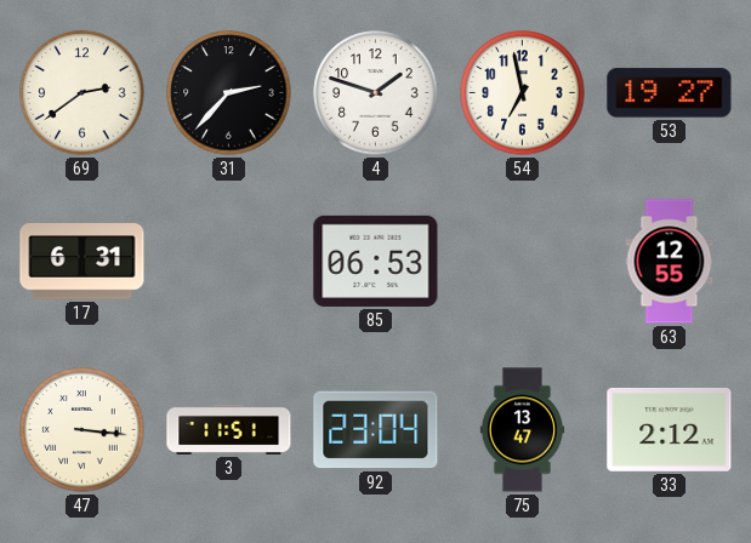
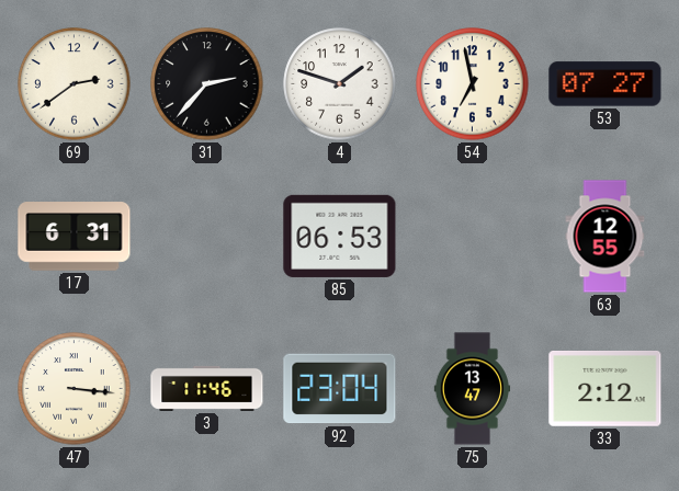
53: 19:27 -> 07:27 (606, 84)
3: 11:51 -> 11:46 (207, 388)
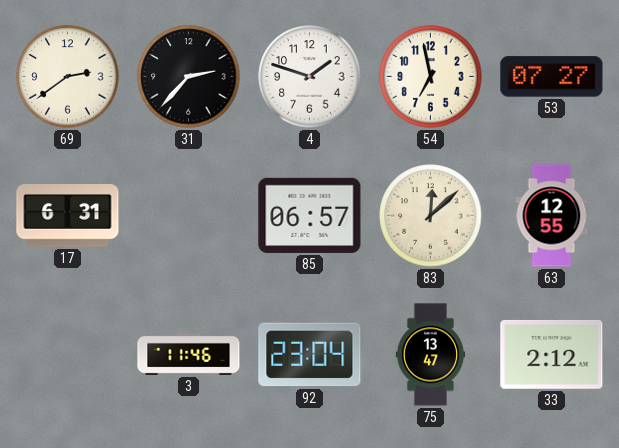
85: 06:53 -> 06:57 (310, 215)
83: none -> 12:08 (431, 216)
47: 3:16 -> none (75, 389)
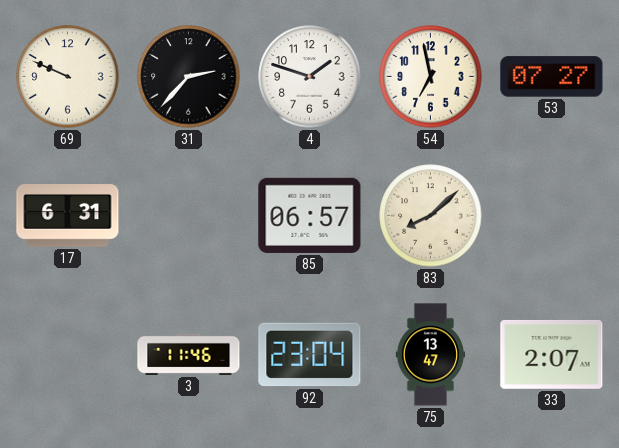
69: 2:39 -> 9:49 (68, 77)
83: 12:08 -> 8:08 (431, 216)
63: 12:55 -> none (552, 216)
33: 2:12 -> 2:07 (552, 354)
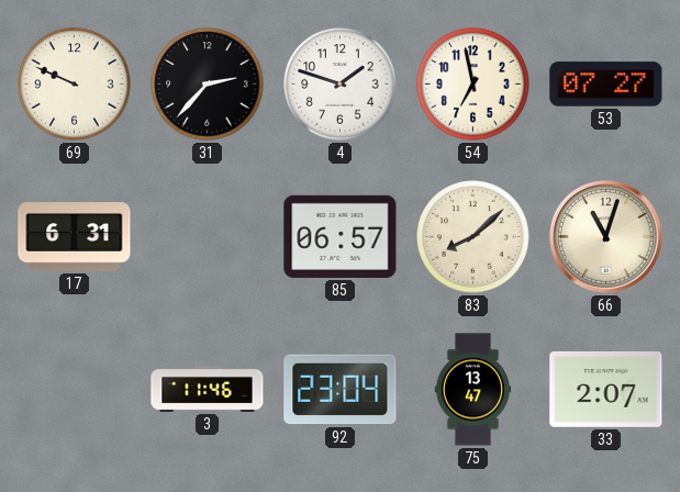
66: none -> 11:03 (605, 236)
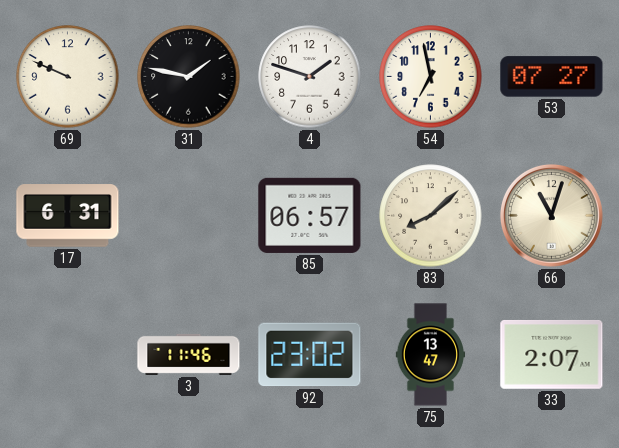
31: 2:37 -> 1:47 (189, 77)
92: 23:04 -> 23:02 (310, 355)
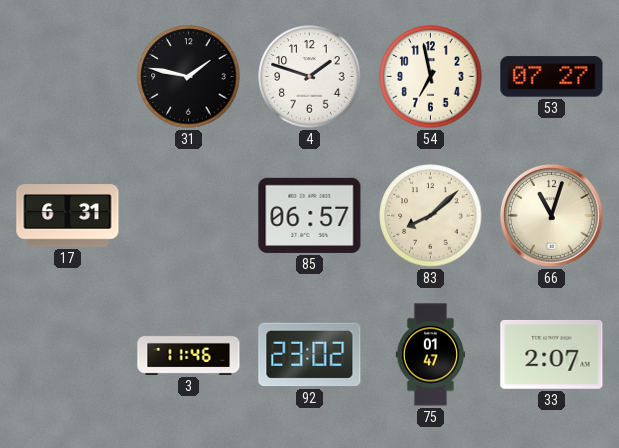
69: 9:49 -> none (68, 77)
75: 13:47 -> 01:47 (431, 355)
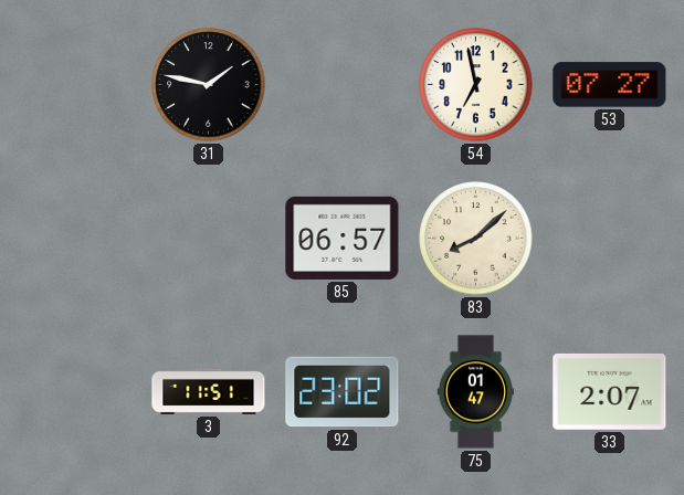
4: 1:48 -> none (310, 77)
17: 6:31 -> none (68, 216)
66: 11:03 -> none (551, 215)
3: 11:46 -> 11:51 (209, 391)
